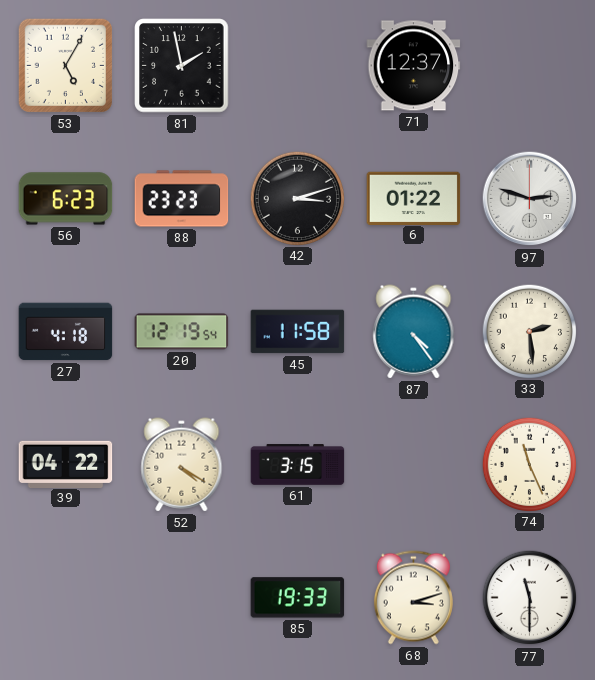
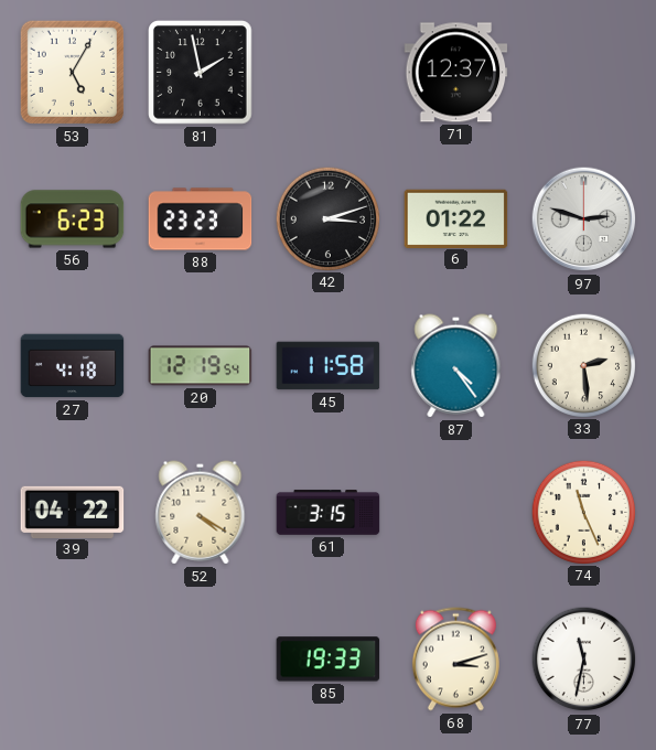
77: 11:30 -> 11:32 (584, 660)
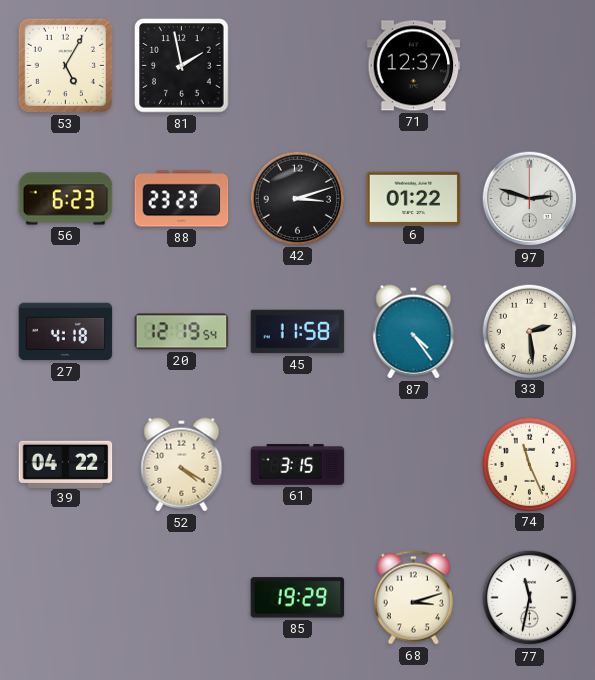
85: 19:33 -> 19:29 (298, 598)
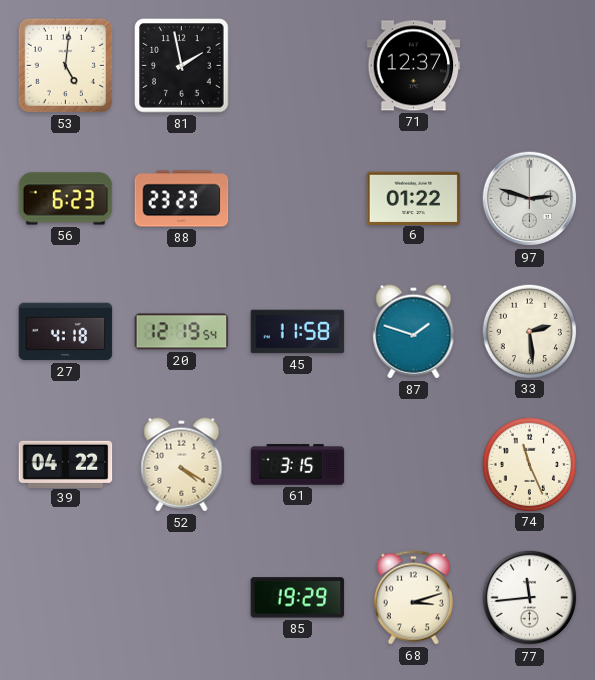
53: 5:05 -> 5:01 (65, 65)
42: 3:12 -> none (297, 198)
87: 4:24 -> 1:48 (414, 332)
77: 11:32 -> 11:44 (530, 598)
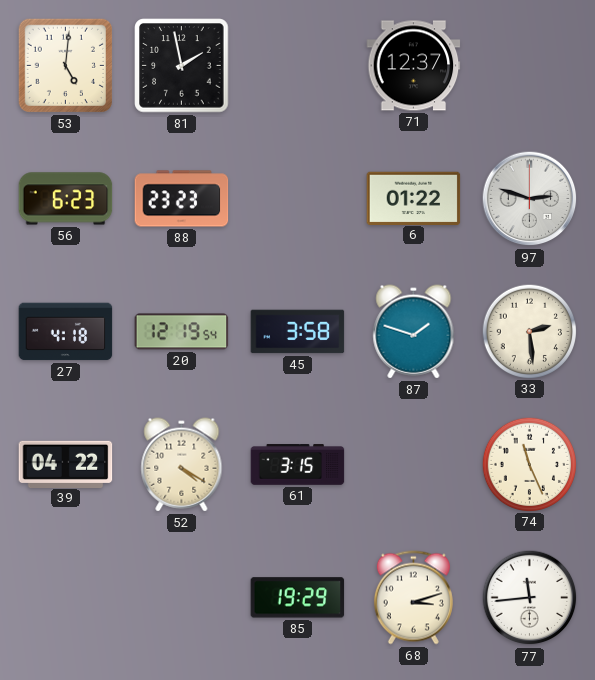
45: 11:58 -> 3:58 (298, 332)
